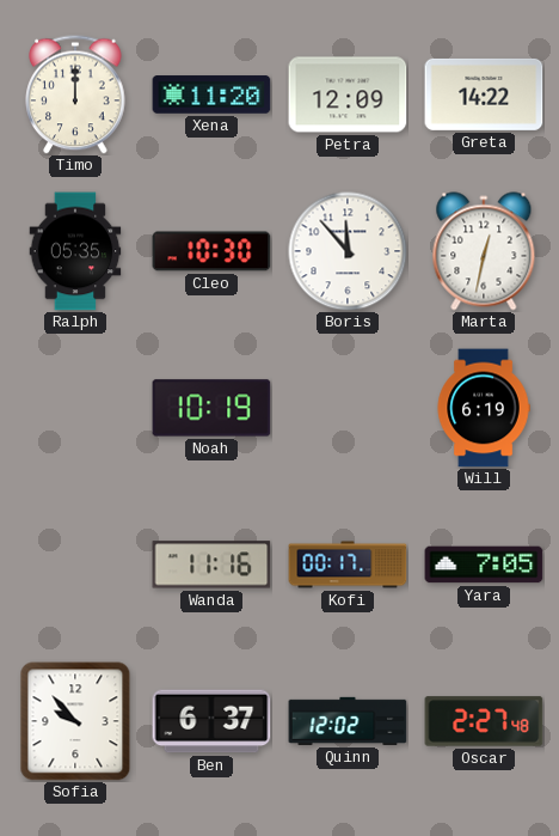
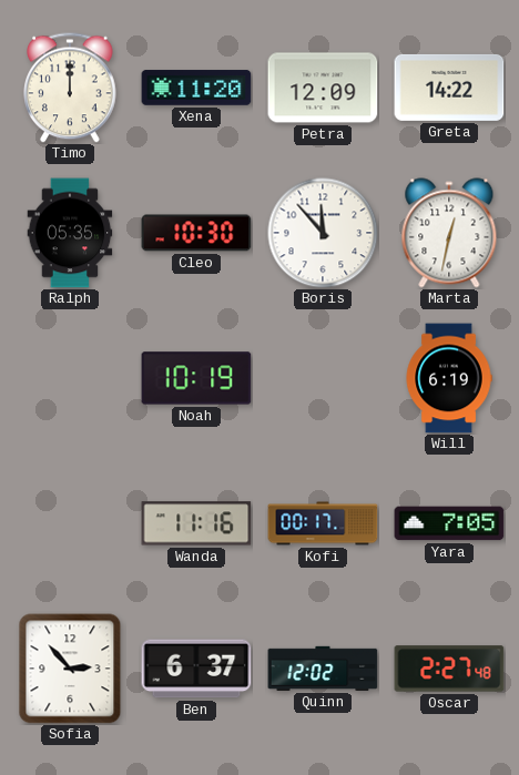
Sofia: 9:53 -> 2:53 (70, 669)
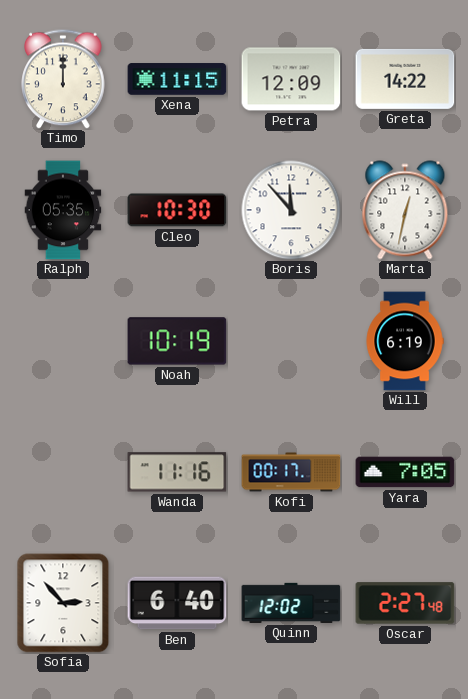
Xena: 11:20 -> 11:15 (177, 79)
Ben: 6:37 -> 6:40 (177, 603)
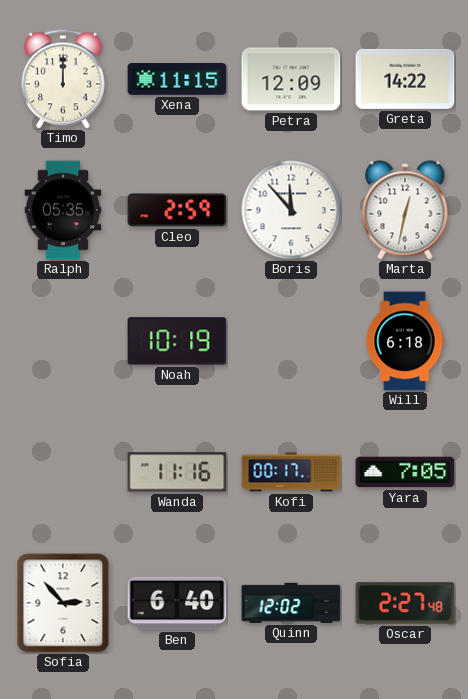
Cleo: 10:30 -> 2:59 (177, 210)
Will: 6:19 -> 6:18 (405, 341)
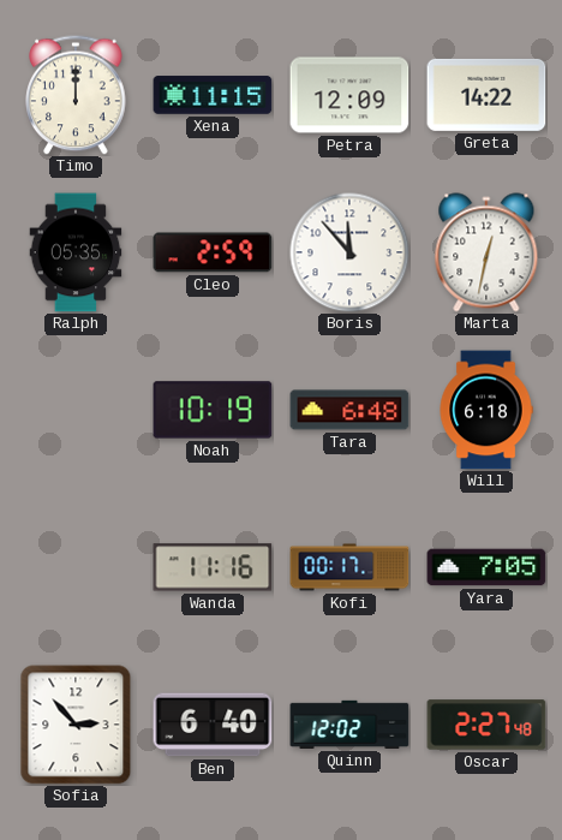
Tara: none -> 6:48 (349, 410)
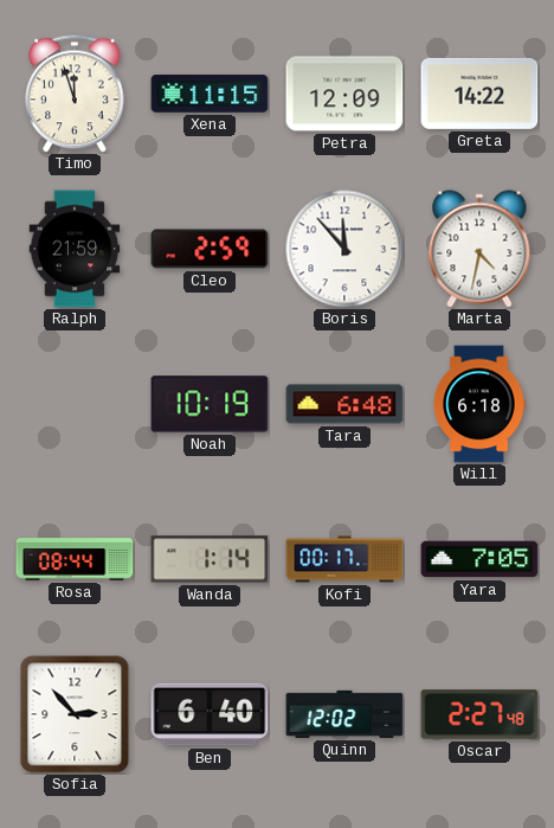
Timo: 12:00 -> 11:57 (75, 94)
Ralph: 05:35 -> 21:59 (75, 249)
Marta: 12:32 -> 4:32 (479, 249)
Rosa: none -> 08:44 (75, 559)
Wanda: 11:16 -> 1:14 (210, 559)
